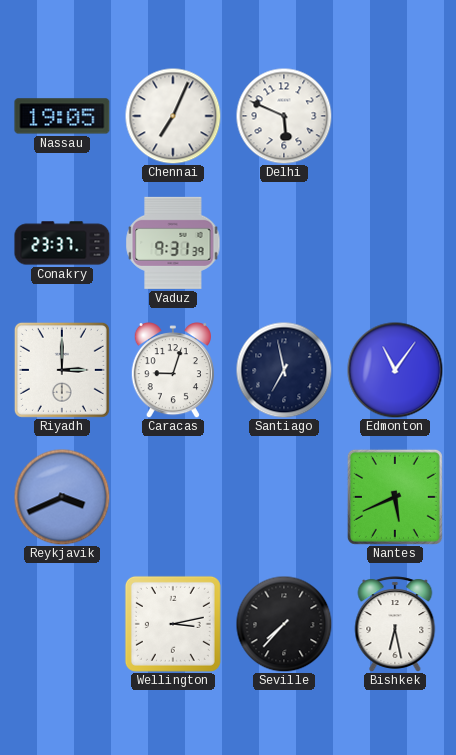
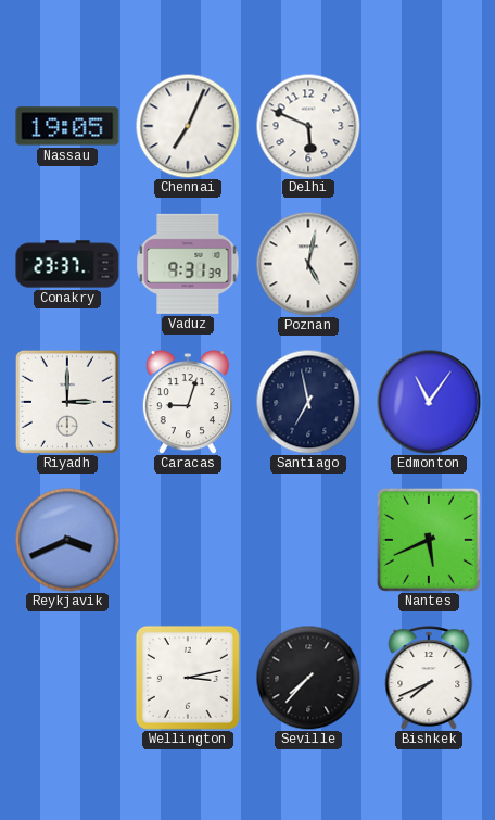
Poznan: none -> 5:02 (308, 264)
Bishkek: 6:28 -> 7:41 (429, 678)
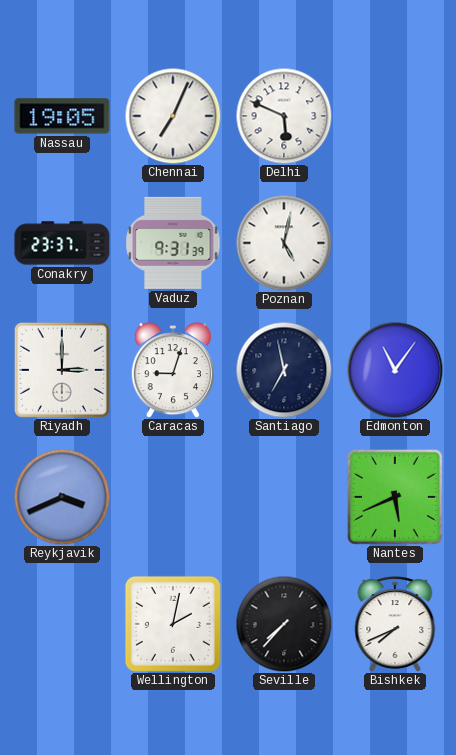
Wellington: 3:13 -> 2:02 (173, 624)
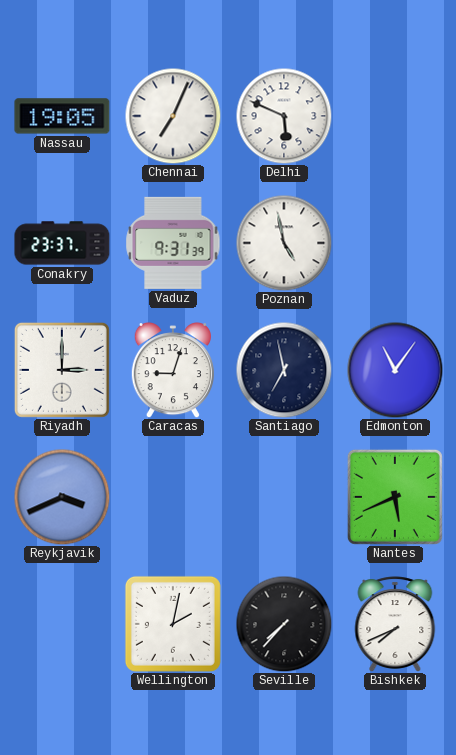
Poznan: 5:02 -> 4:58 (284, 243)
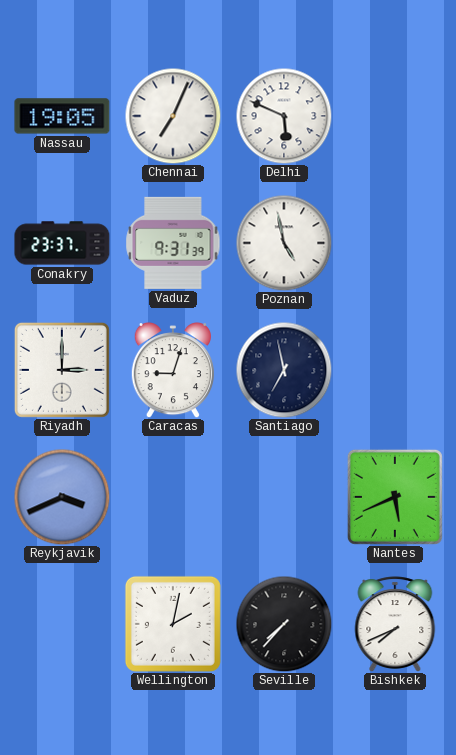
Edmonton: 11:06 -> none (395, 370)
